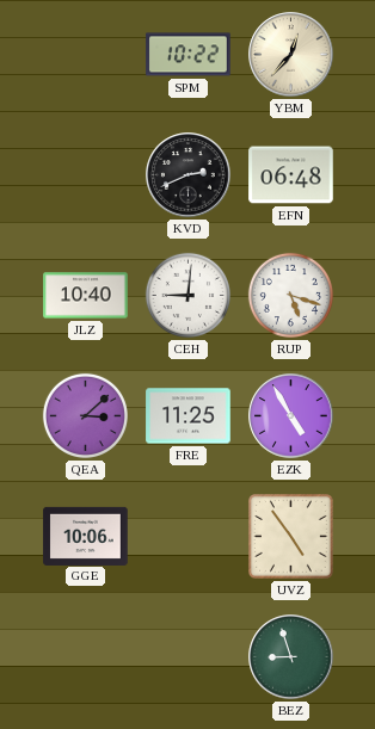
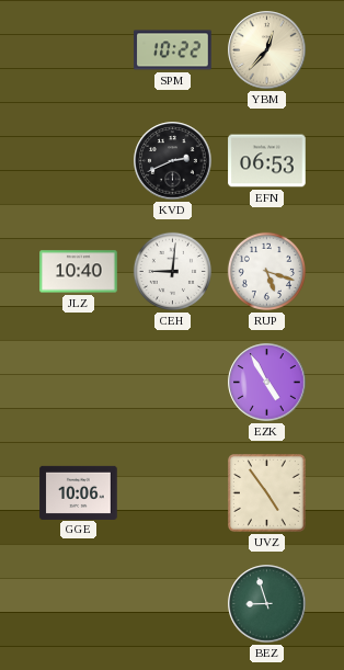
EFN: 06:48 -> 06:53 (267, 161)
QEA: 3:08 -> none (85, 415)
FRE: 11:25 -> none (189, 416)
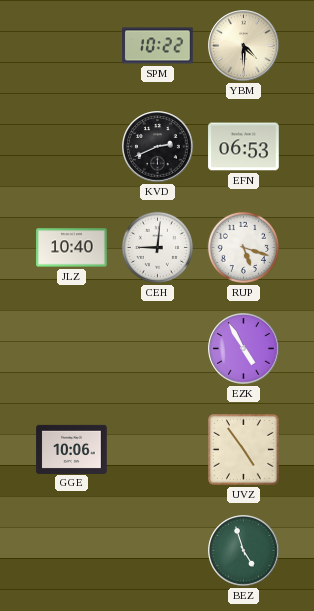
YBM: 12:37 -> 4:30 (244, 46)
BEZ: 8:57 -> 4:57 (244, 551)
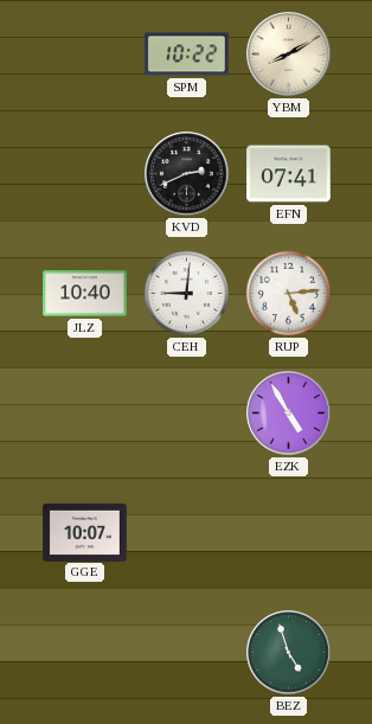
YBM: 4:30 -> 8:10 (289, 55)
EFN: 06:53 -> 07:41 (289, 174)
RUP: 5:18 -> 5:14 (288, 293)
GGE: 10:06 -> 10:07 (85, 532)
UVZ: 4:54 -> none (244, 450)
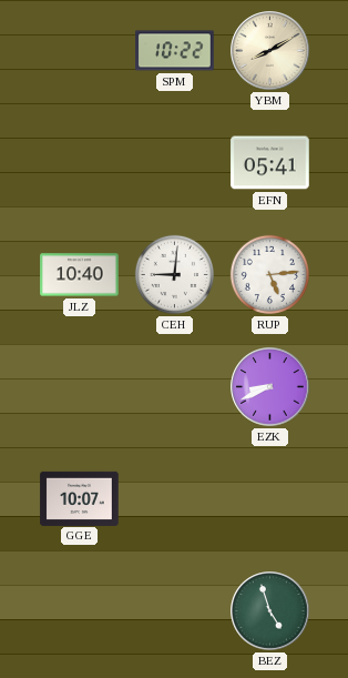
KVD: 2:41 -> none (187, 174)
EFN: 07:41 -> 05:41 (270, 163)
EZK: 4:55 -> 8:41 (270, 387)
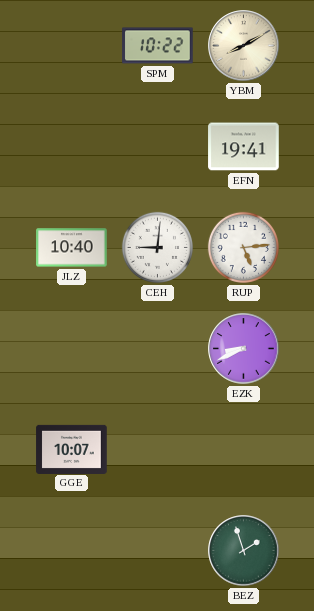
EFN: 05:41 -> 19:41 (244, 147)
BEZ: 4:57 -> 1:57 (244, 551)
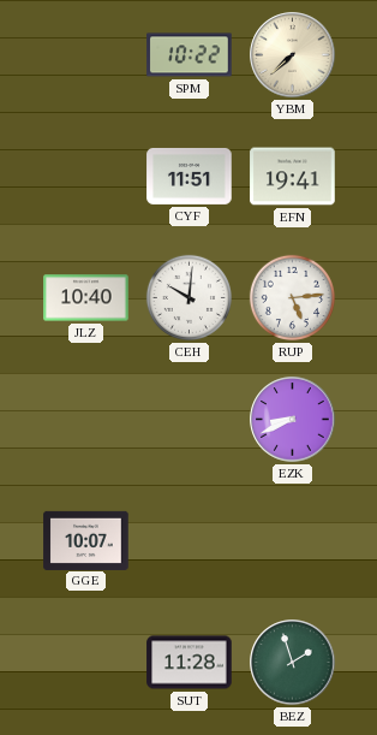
YBM: 8:10 -> 7:38 (293, 55)
CYF: none -> 11:51 (190, 176)
CEH: 9:01 -> 10:01 (188, 297)
SUT: none -> 11:28 (190, 663)
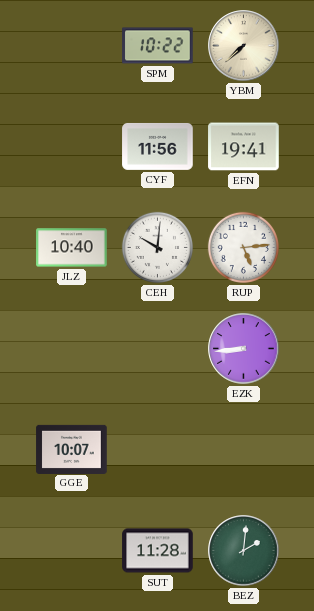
CYF: 11:51 -> 11:56 (158, 146)
EZK: 8:41 -> 8:44 (244, 349)
BEZ: 1:57 -> 2:01 (244, 551)
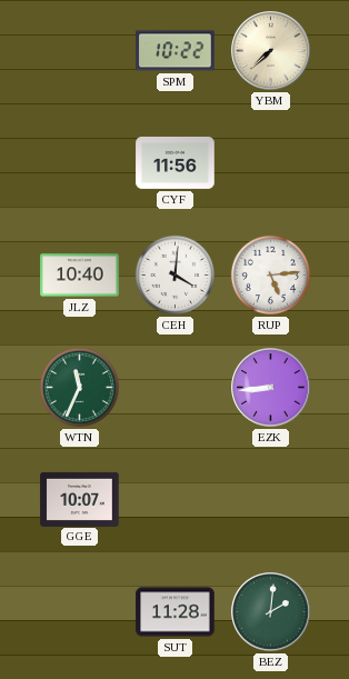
EFN: 19:41 -> none (244, 147)
CEH: 10:01 -> 4:01 (174, 274)
WTN: none -> 11:34 (79, 387)
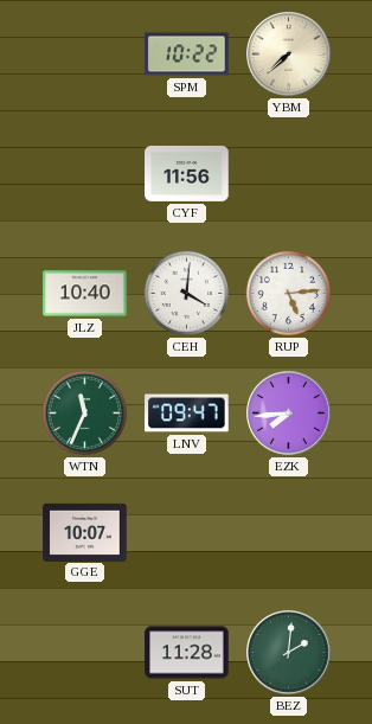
LNV: none -> 09:47 (187, 414)
EZK: 8:44 -> 7:44 (289, 414)
